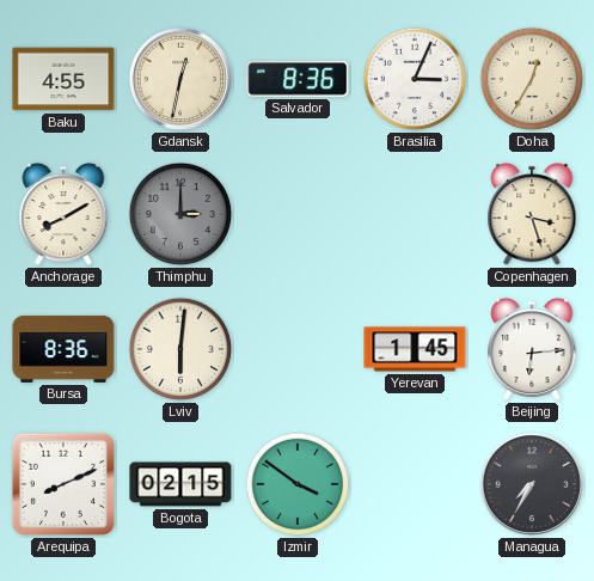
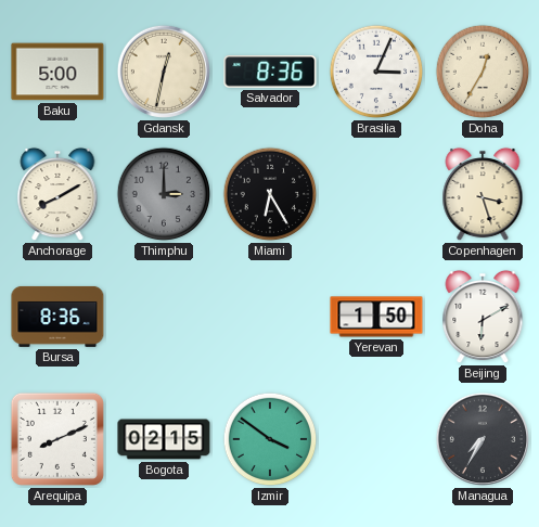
Baku: 4:55 -> 5:00 (57, 72)
Miami: none -> 6:25 (270, 194)
Lviv: 6:01 -> none (180, 349)
Yerevan: 1:45 -> 1:50 (376, 317)
Beijing: 6:14 -> 6:10 (483, 317)
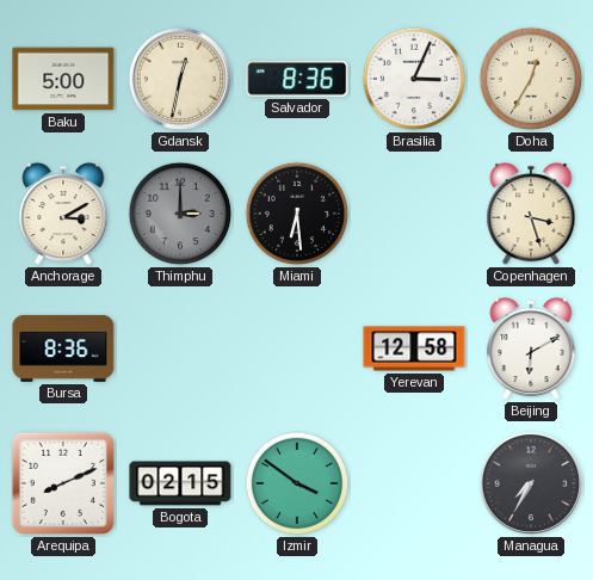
Anchorage: 8:10 -> 3:10 (63, 214)
Miami: 6:25 -> 6:29 (297, 214)
Yerevan: 1:50 -> 12:58 (414, 348)
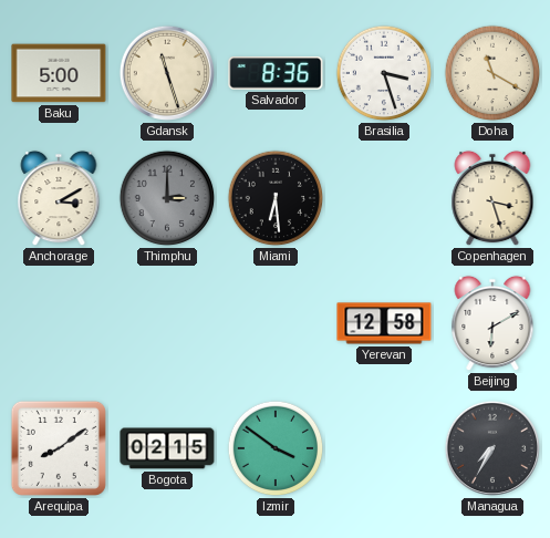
Gdansk: 12:32 -> 11:27 (167, 73)
Brasilia: 3:04 -> 3:27 (384, 73)
Doha: 12:35 -> 11:20 (492, 73)
Bursa: 8:36 -> none (63, 348)
Arequipa: 8:11 -> 8:09 (59, 448)
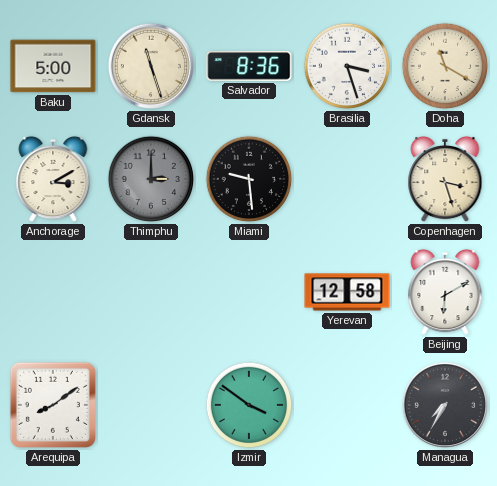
Miami: 6:29 -> 9:29 (249, 179)
Bogota: 02:15 -> none (167, 448)
